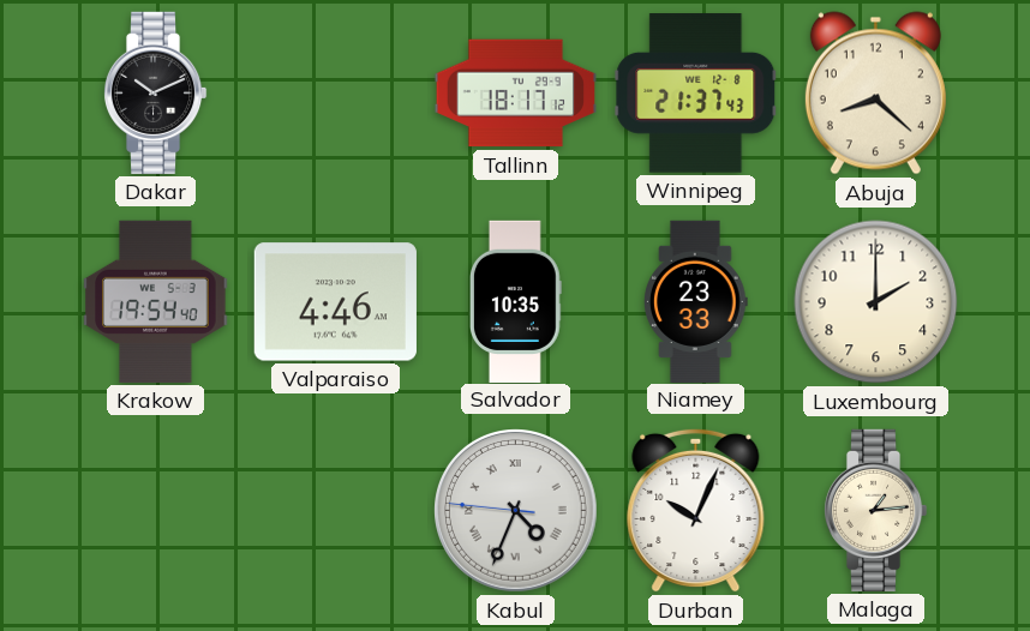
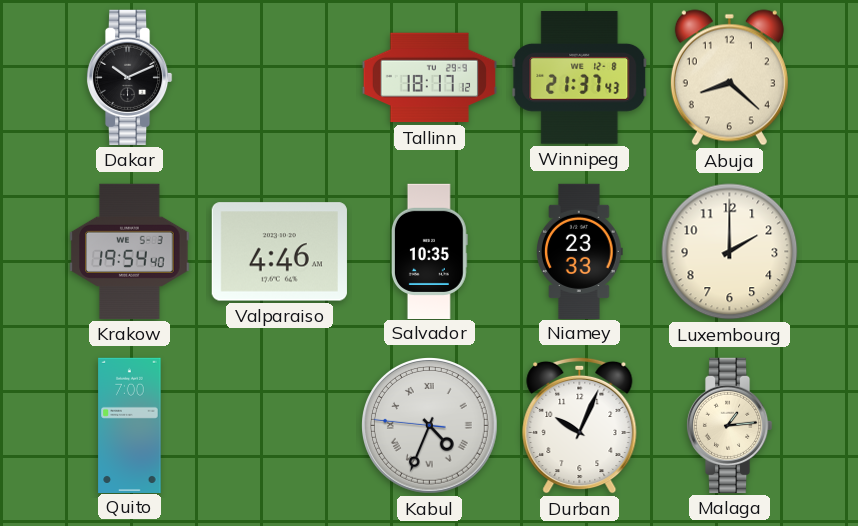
Quito: none -> 7:00 (130, 425)
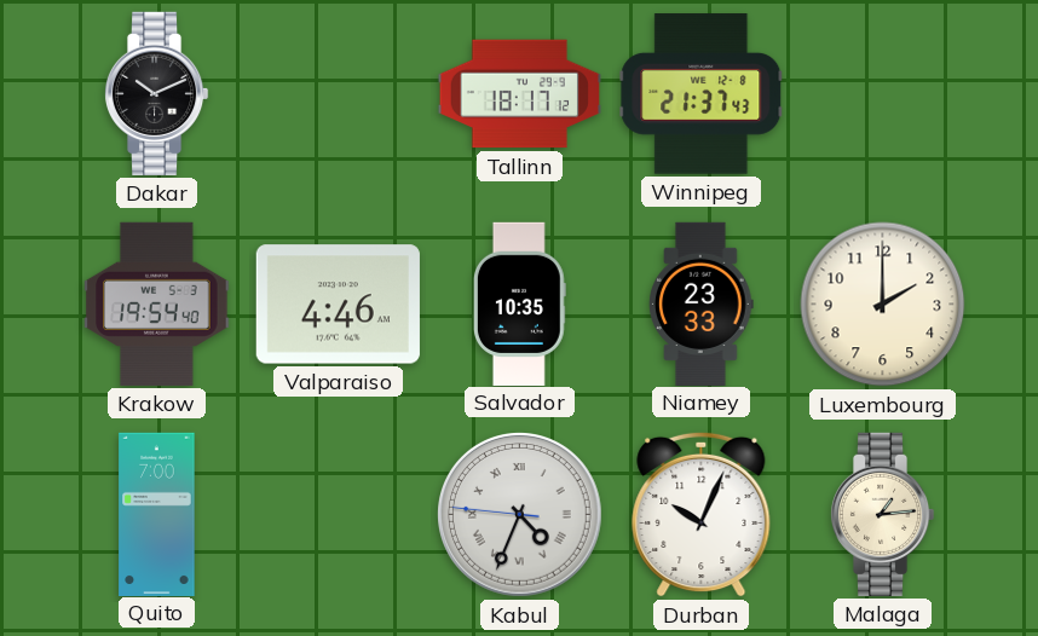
Abuja: 8:22 -> none (729, 78)
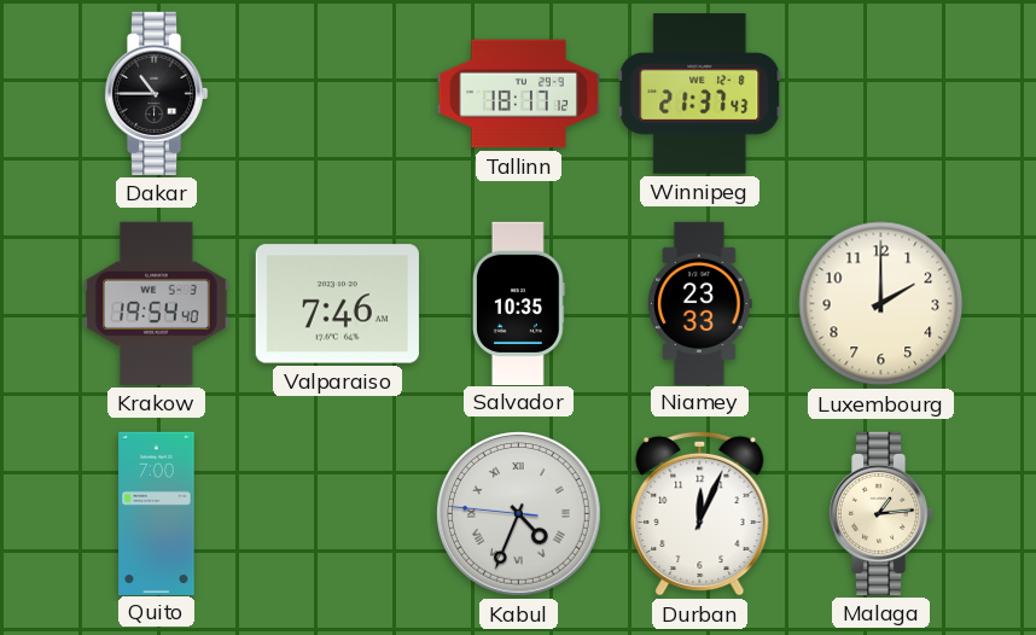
Dakar: 10:11 -> 10:45 (156, 93)
Valparaiso: 4:46 -> 7:46 (337, 304)
Durban: 10:04 -> 12:04 (700, 513)
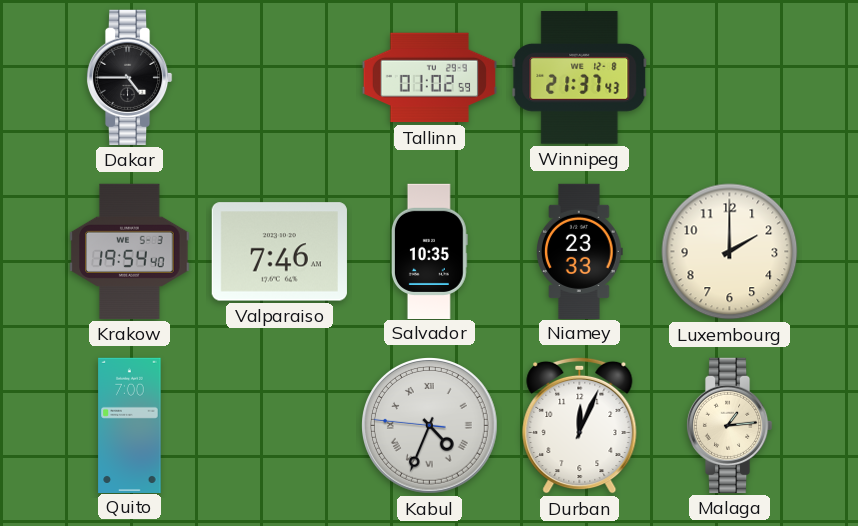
Dakar: 10:45 -> 4:45 (129, 77)
Tallinn: 18:17 -> 01:02 (429, 78)
